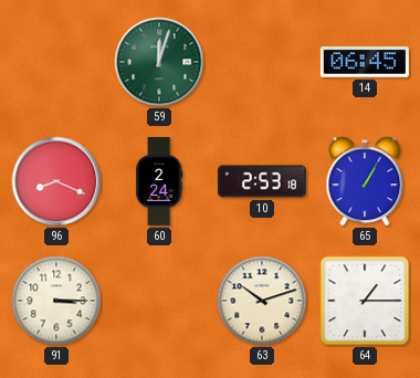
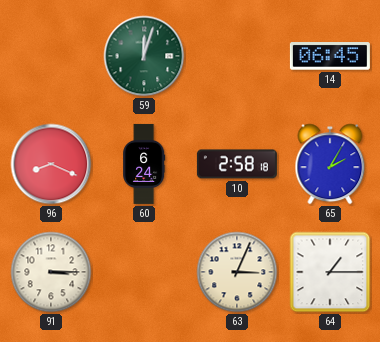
60: 2:24 -> 6:24 (144, 164)
10: 2:53 -> 2:58 (237, 164)
65: 1:05 -> 2:05 (330, 164)
63: 10:12 -> 3:04 (237, 272)
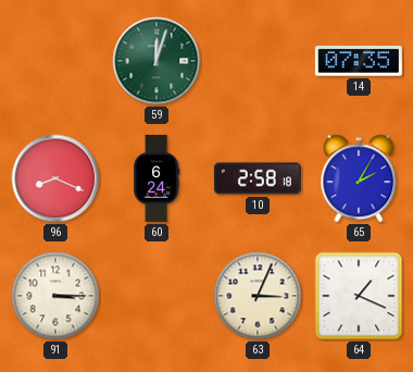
14: 06:45 -> 07:35 (359, 61)
64: 1:15 -> 1:19 (359, 296)
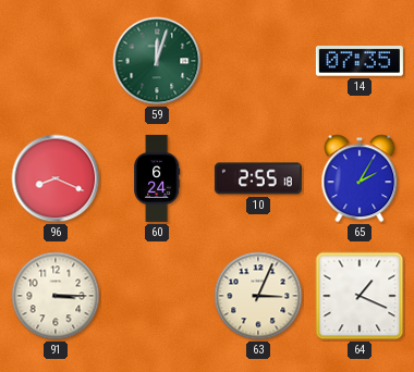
10: 2:58 -> 2:55 (258, 178)
